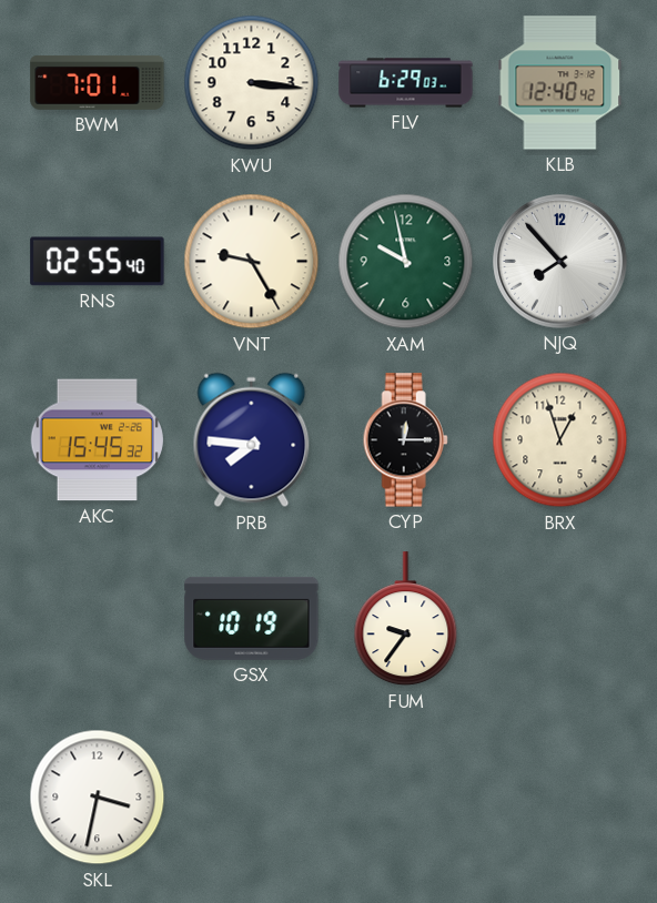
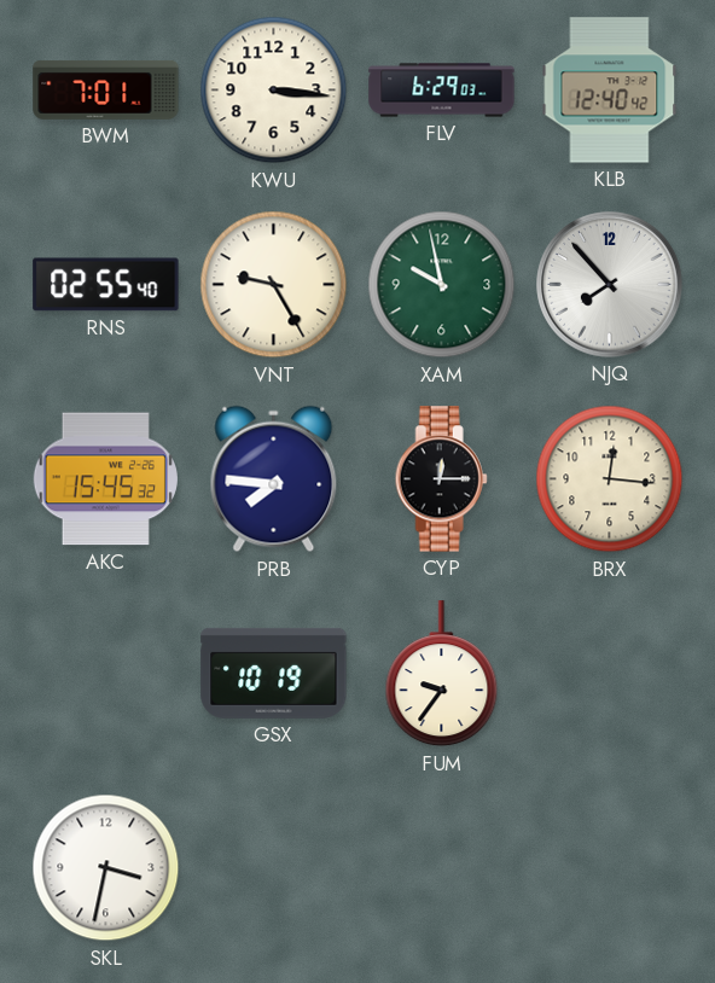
BRX: 12:57 -> 12:16 (610, 479)
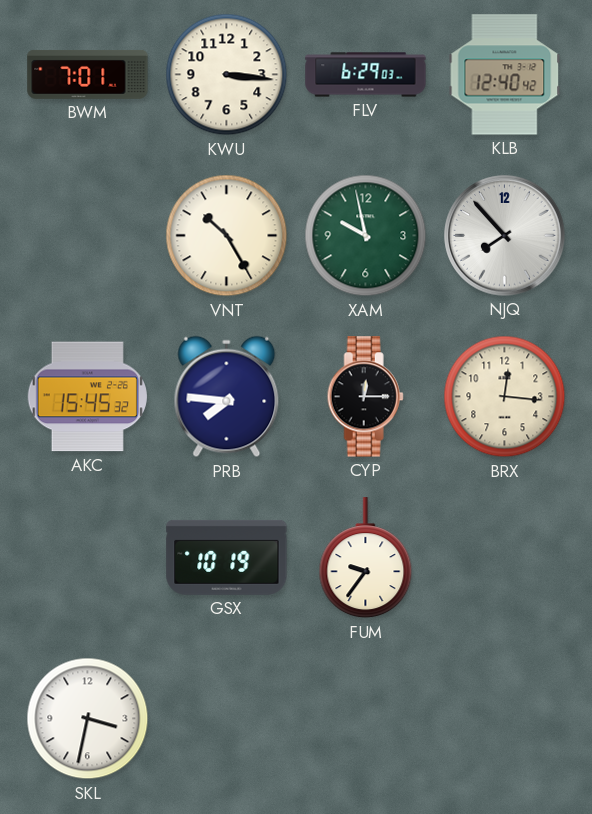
RNS: 02:55 -> none (106, 285)
VNT: 9:25 -> 10:25 (227, 236)
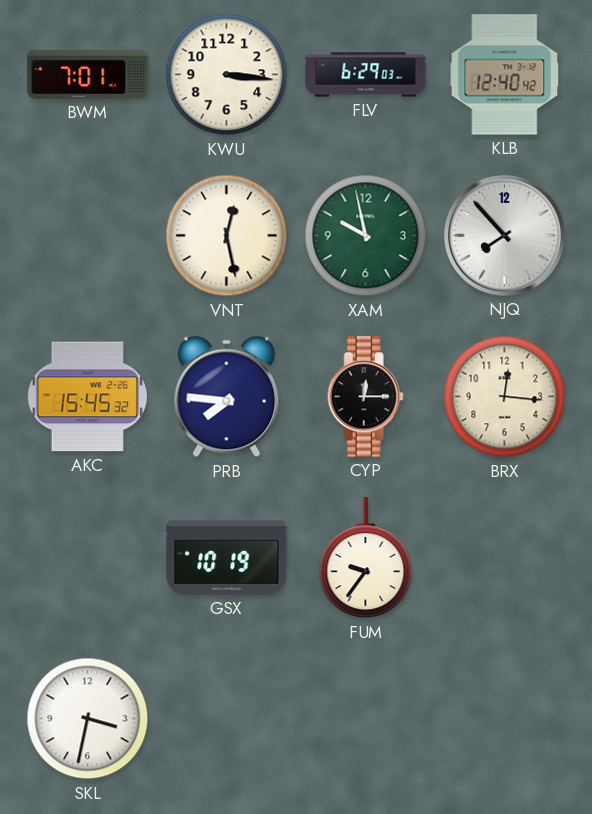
VNT: 10:25 -> 12:28 (227, 236)
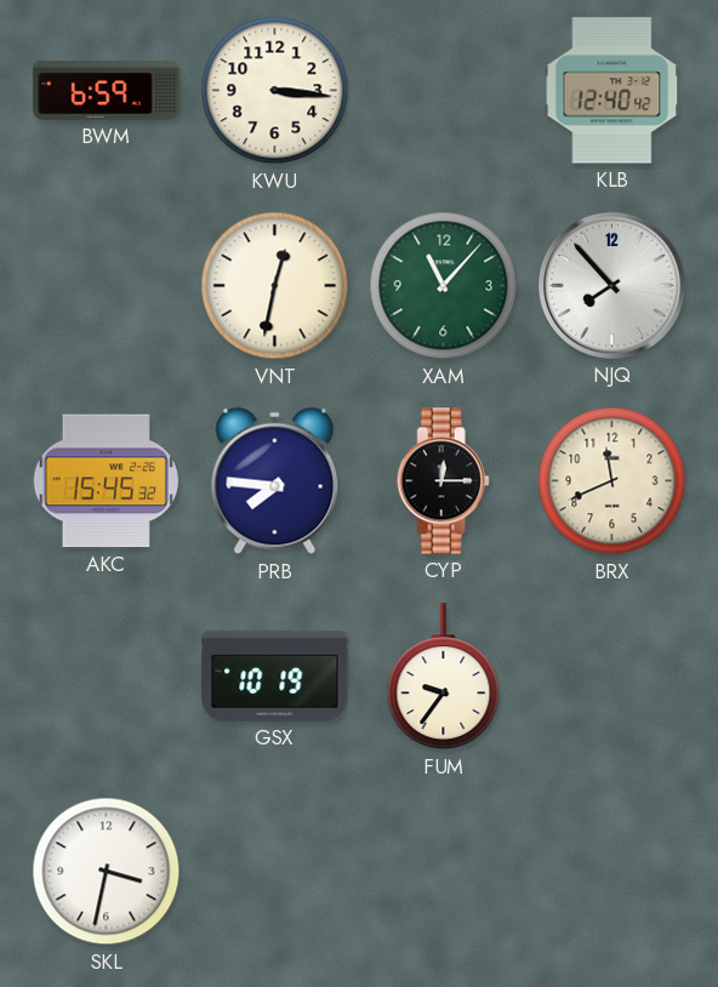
BWM: 7:01 -> 6:59 (107, 90)
FLV: 6:29 -> none (366, 75)
VNT: 12:28 -> 12:32 (275, 286)
XAM: 9:58 -> 11:07 (444, 286)
BRX: 12:16 -> 11:41 (612, 481)
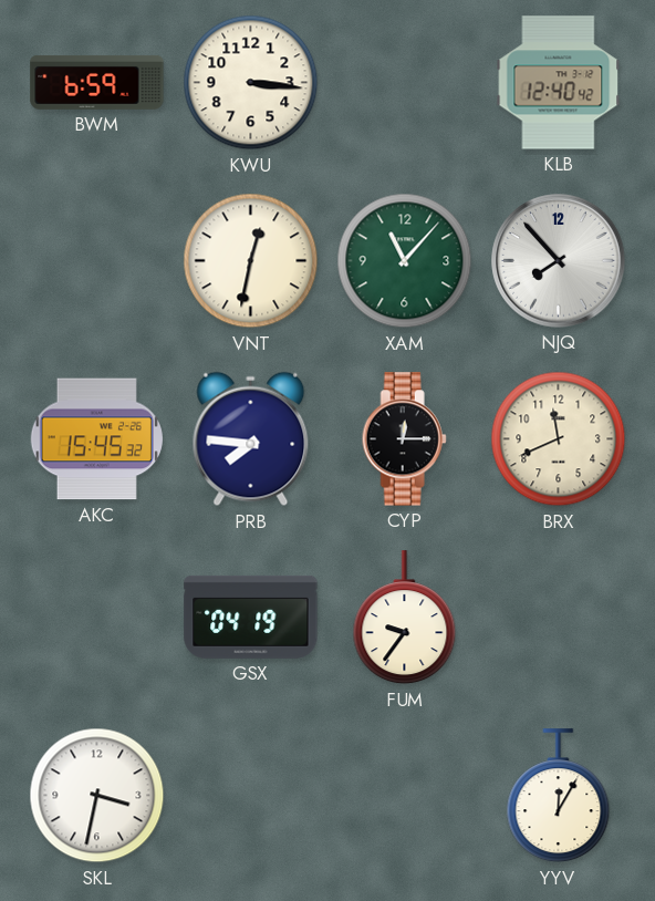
GSX: 10:19 -> 04:19 (251, 617)
YYV: none -> 12:05 (559, 796)
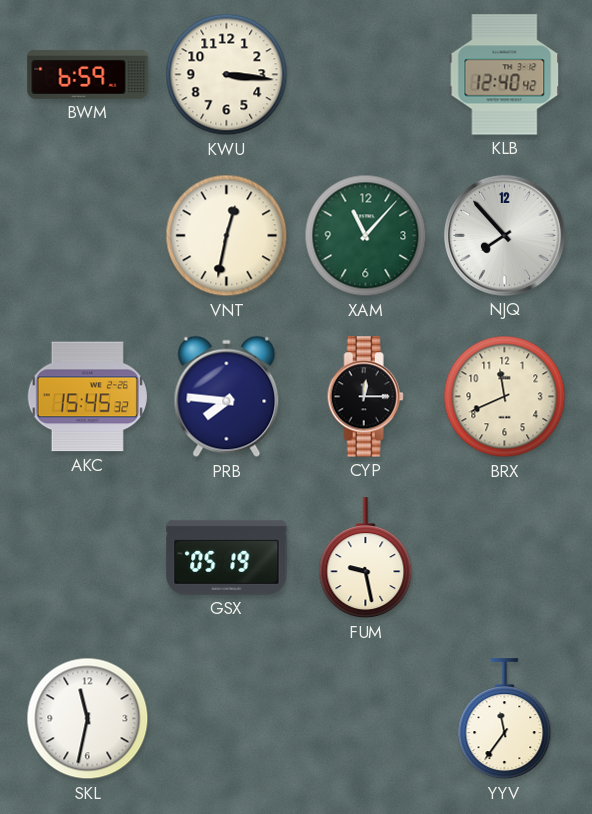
GSX: 04:19 -> 05:19 (227, 557)
FUM: 9:36 -> 9:28 (366, 558)
SKL: 3:32 -> 11:32 (88, 719)
YYV: 12:05 -> 11:36 (505, 719)
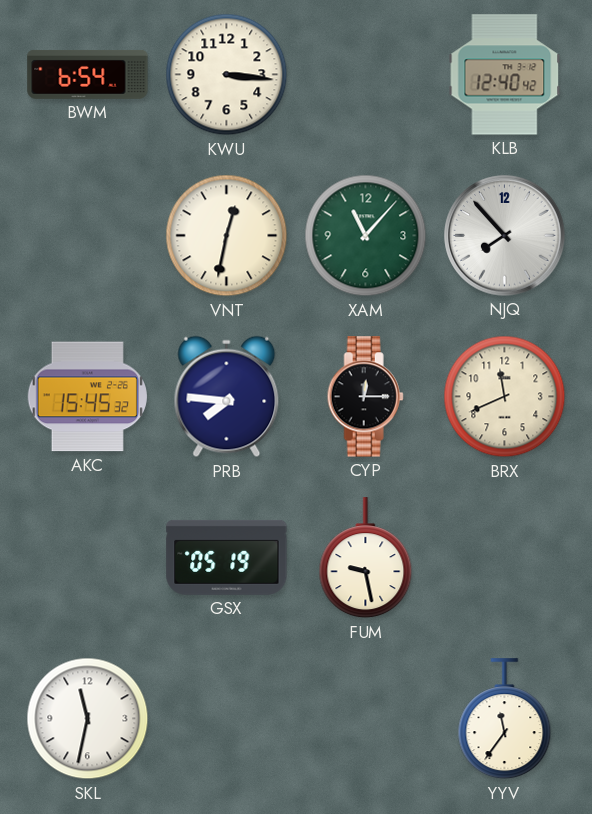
BWM: 6:59 -> 6:54 (88, 74)
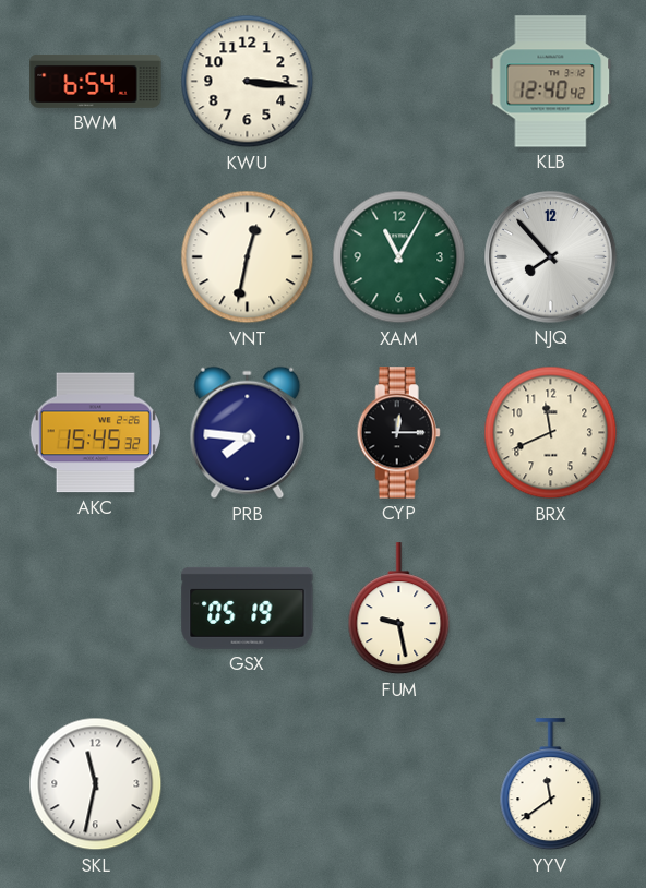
XAM: 11:07 -> 11:05 (399, 257)
YYV: 11:36 -> 11:39 (551, 784)
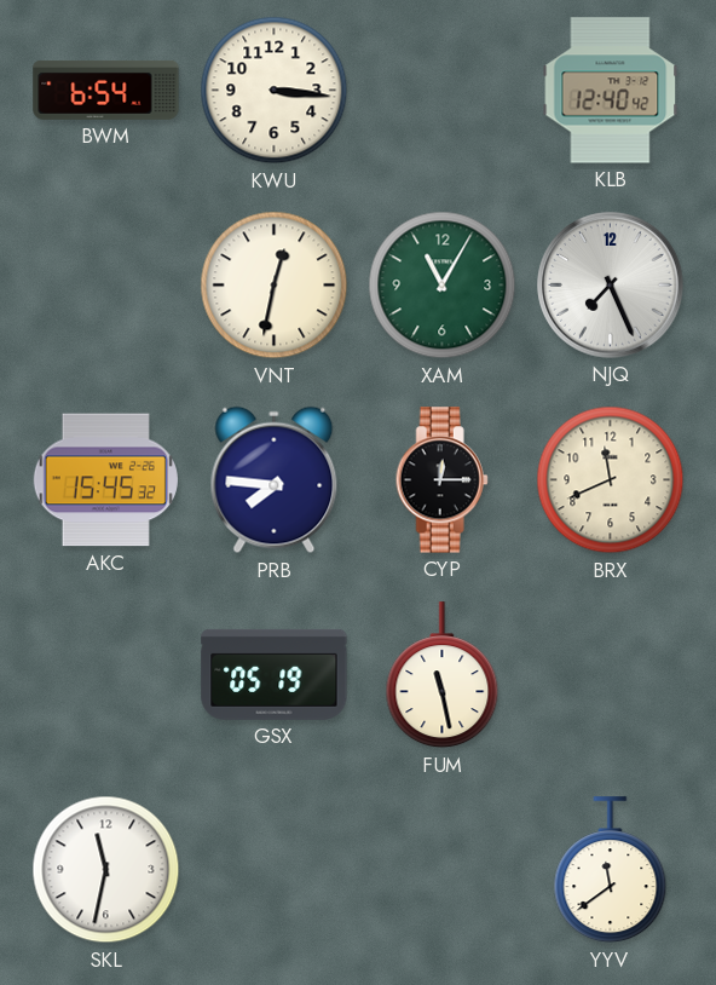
NJQ: 7:53 -> 7:26 (611, 286)
FUM: 9:28 -> 11:28 (443, 675)
